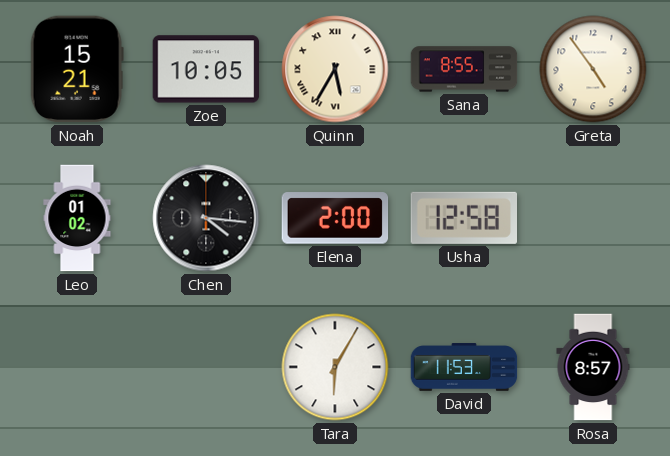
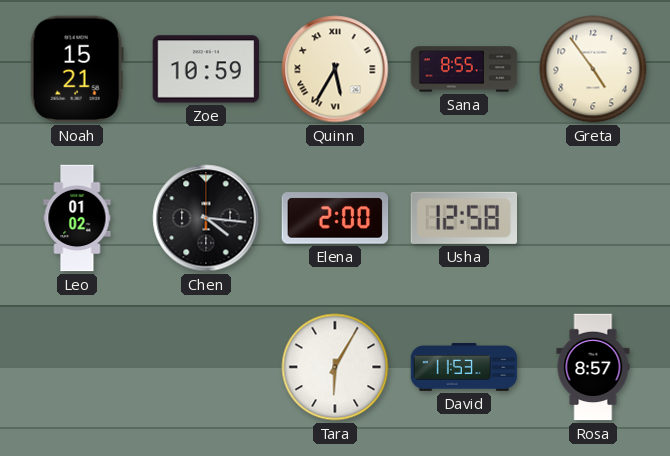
Zoe: 10:05 -> 10:59 (206, 69)
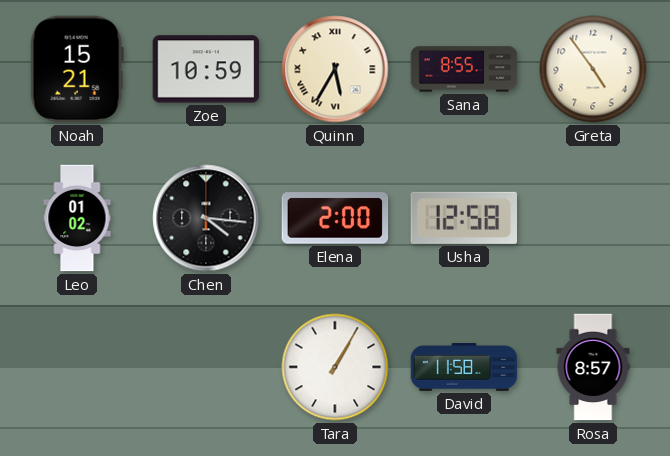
Tara: 6:05 -> 1:05 (335, 367)
David: 11:53 -> 11:58 (464, 367)
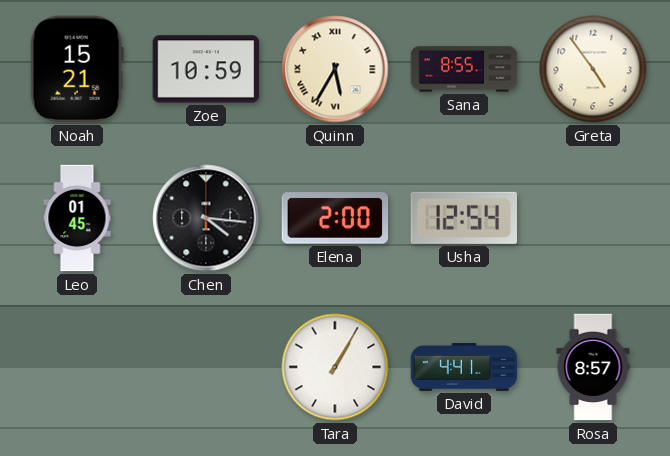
Leo: 01:02 -> 01:45 (77, 218)
Usha: 12:58 -> 12:54 (463, 218)
David: 11:58 -> 4:41 (464, 367)
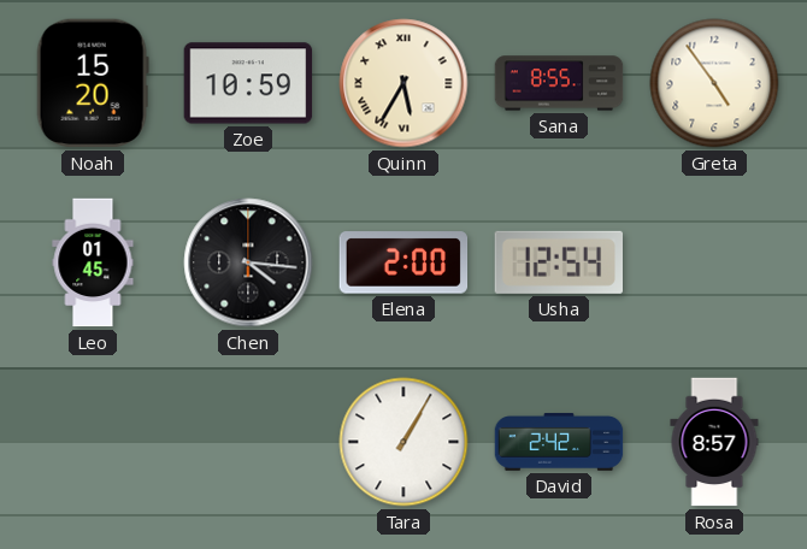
Noah: 15:21 -> 15:20 (93, 83)
David: 4:41 -> 2:42 (559, 442)
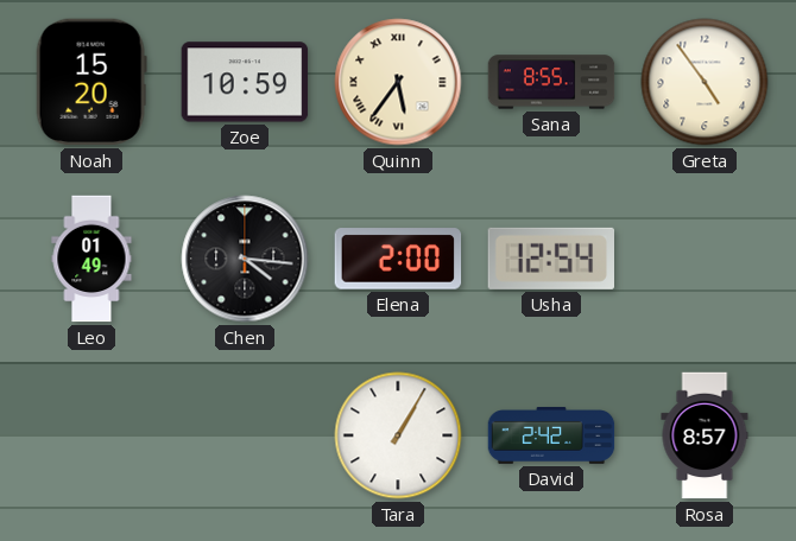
Quinn: 5:35 -> 5:36 (398, 82)
Leo: 01:45 -> 01:49 (91, 259)
